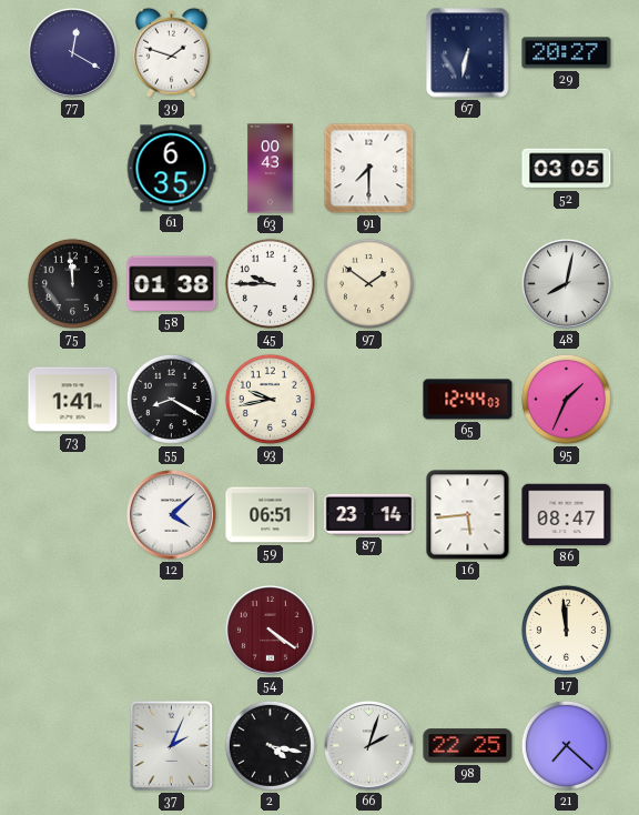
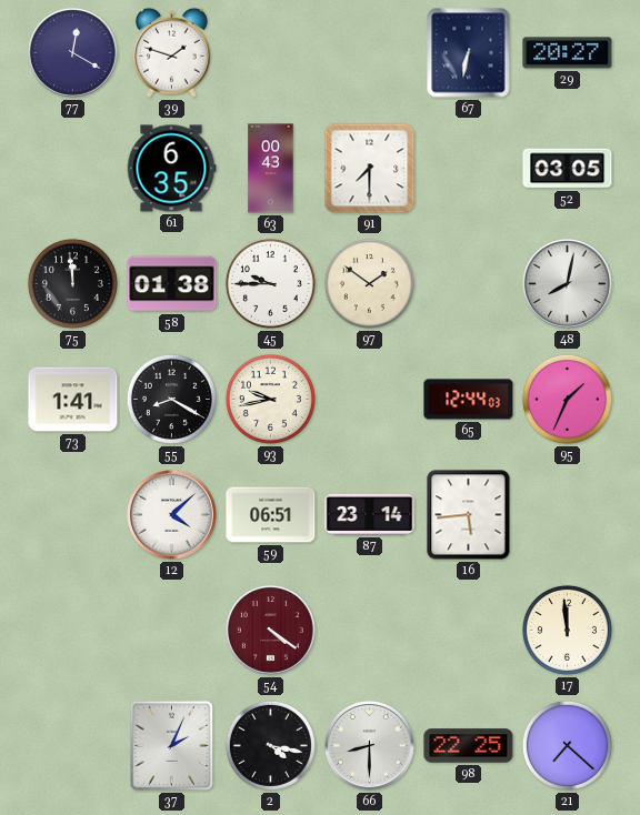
86: 08:47 -> none (567, 515)
66: 2:03 -> 8:30 (370, 746)
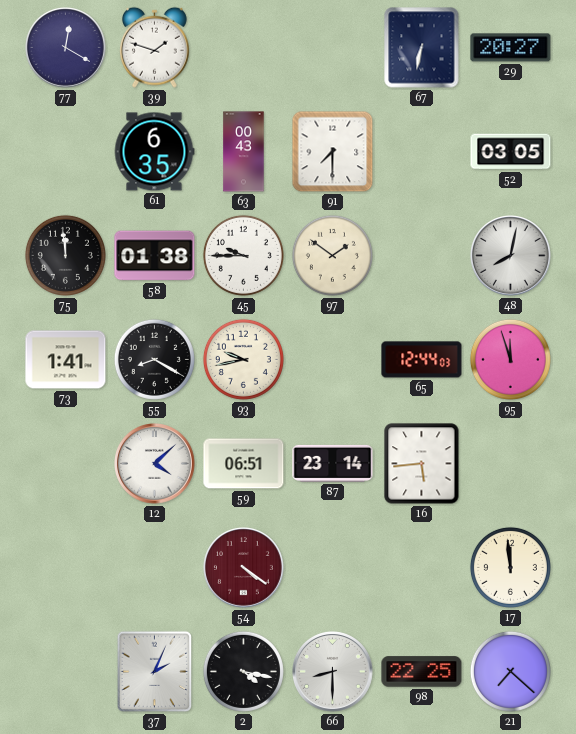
95: 1:34 -> 11:57 (510, 359)
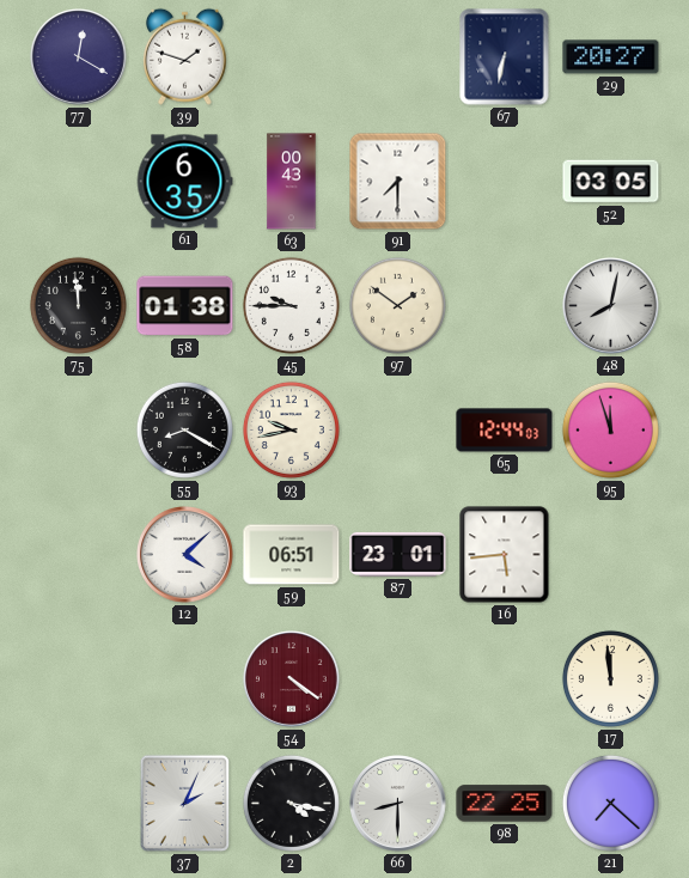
73: 1:41 -> none (66, 360)
87: 23:14 -> 23:01 (398, 554)
